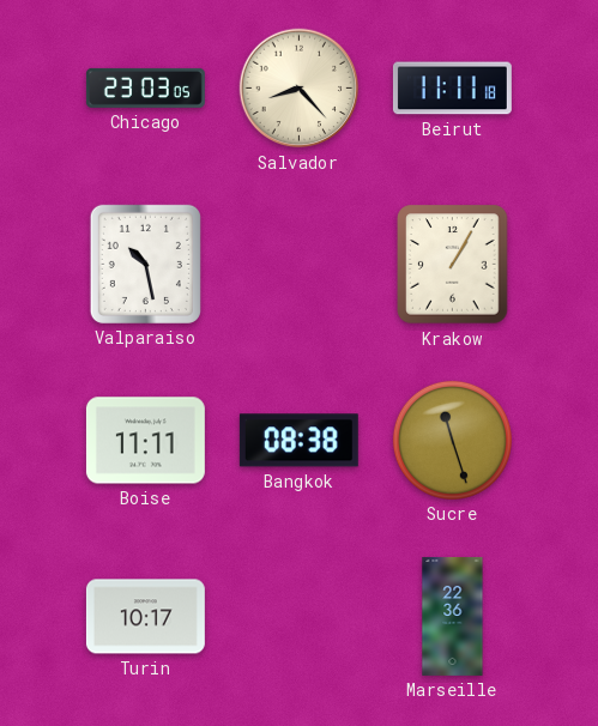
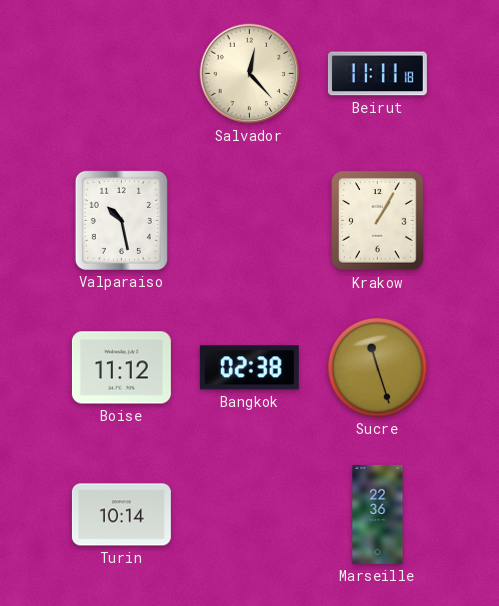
Chicago: 23:03 -> none (145, 87)
Salvador: 8:23 -> 12:23 (250, 74)
Boise: 11:11 -> 11:12 (121, 368)
Bangkok: 08:38 -> 02:38 (249, 368)
Turin: 10:17 -> 10:14 (121, 515)
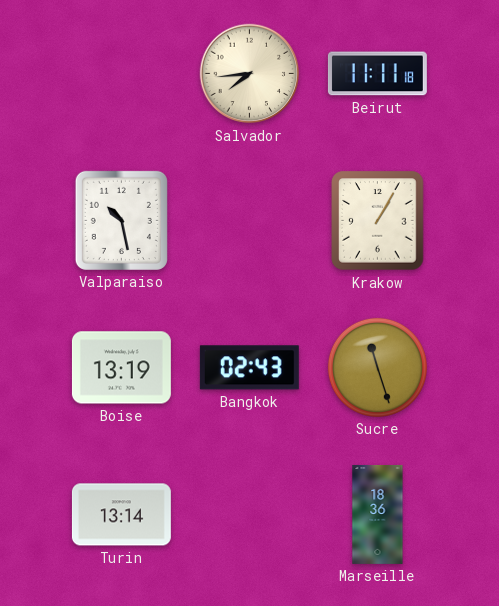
Salvador: 12:23 -> 7:44 (250, 74)
Boise: 11:12 -> 13:19 (121, 368)
Bangkok: 02:38 -> 02:43 (249, 368)
Turin: 10:14 -> 13:14 (121, 515)
Marseille: 22:36 -> 18:36 (378, 514)
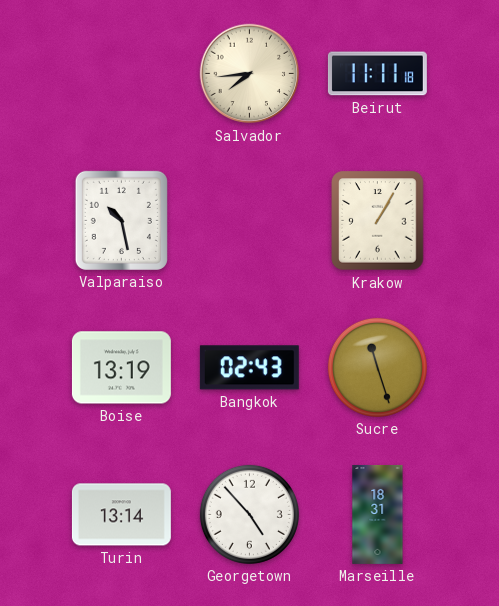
Georgetown: none -> 4:53 (249, 514)
Marseille: 18:36 -> 18:31 (378, 514)
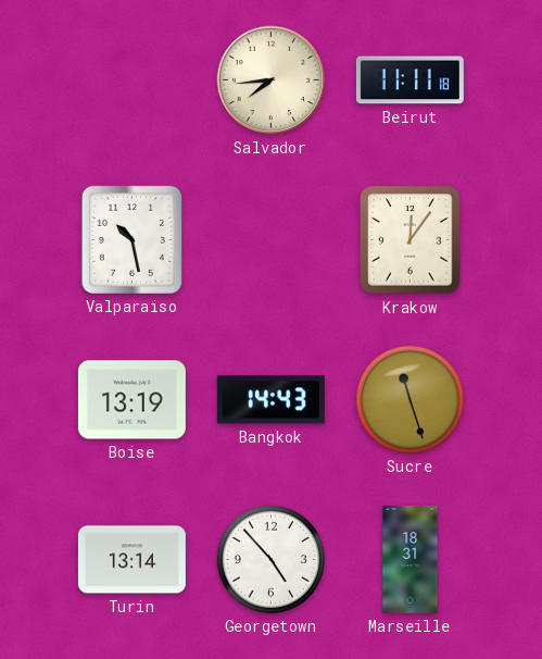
Krakow: 1:05 -> 12:06 (411, 240)
Bangkok: 02:43 -> 14:43 (270, 400)
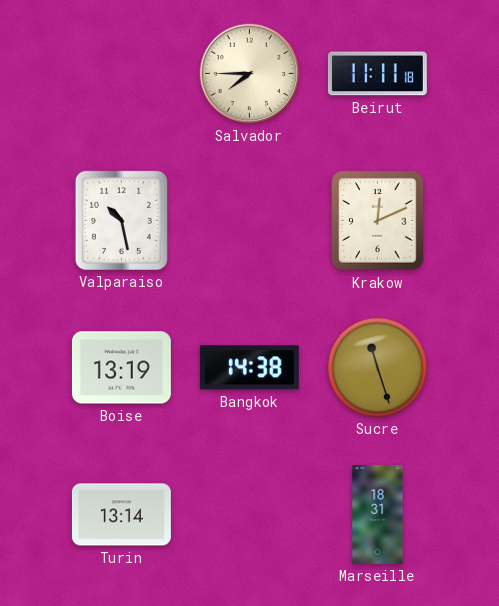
Salvador: 7:44 -> 7:45 (250, 74)
Krakow: 12:06 -> 12:11 (378, 221)
Bangkok: 14:43 -> 14:38 (249, 368)
Georgetown: 4:53 -> none (270, 559)
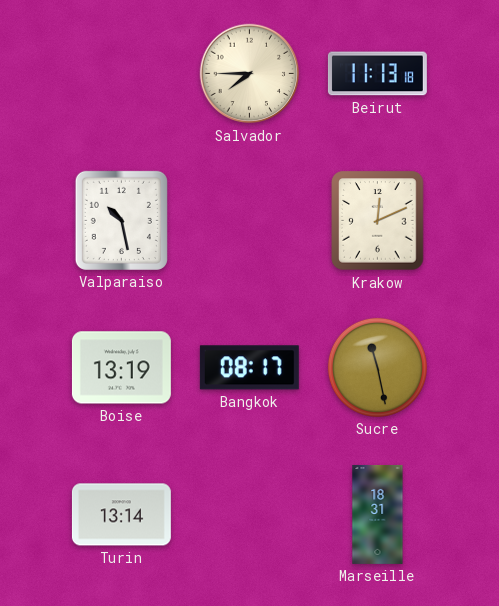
Beirut: 11:11 -> 11:13 (377, 74)
Bangkok: 14:38 -> 08:17 (249, 368)
Sucre: 11:27 -> 11:28 (377, 367)
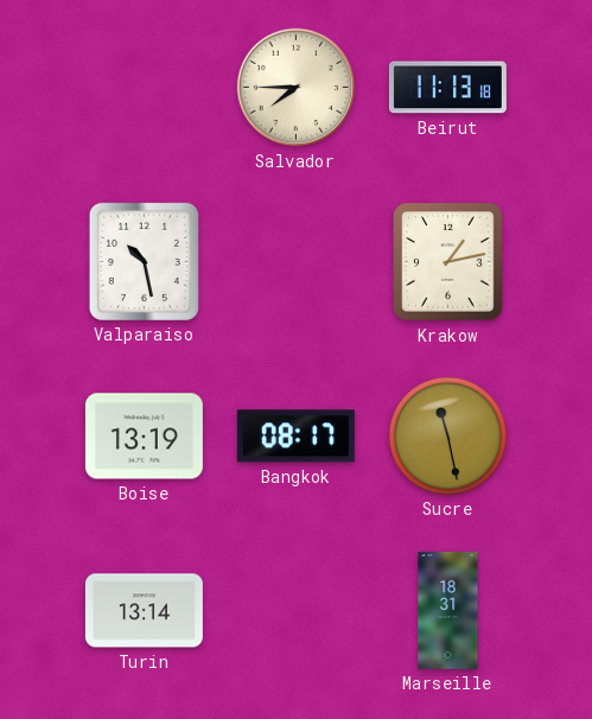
Krakow: 12:11 -> 1:13 (448, 262)
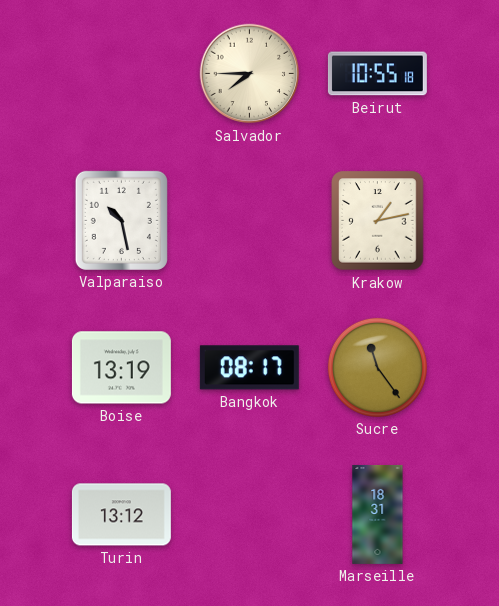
Beirut: 11:13 -> 10:55 (377, 74)
Sucre: 11:28 -> 11:24 (377, 367)
Turin: 13:14 -> 13:12 (121, 515)
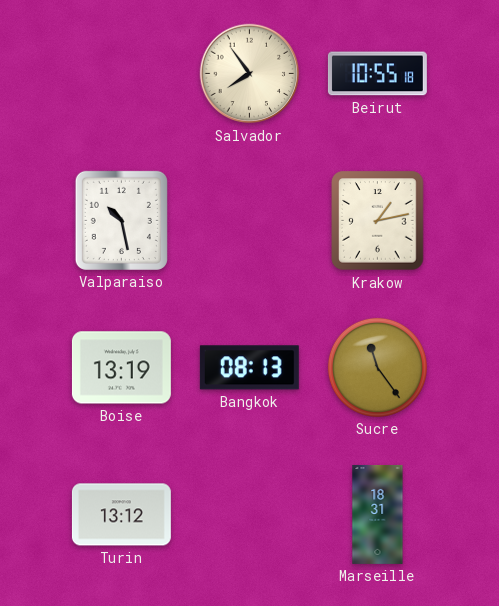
Salvador: 7:45 -> 7:54 (250, 74)
Bangkok: 08:17 -> 08:13 (249, 368)
